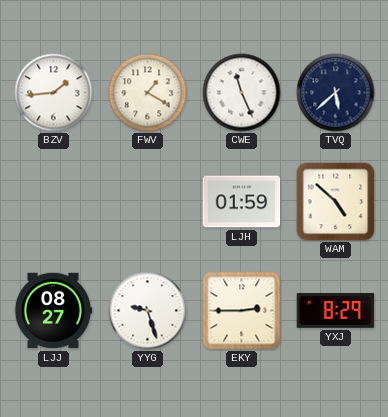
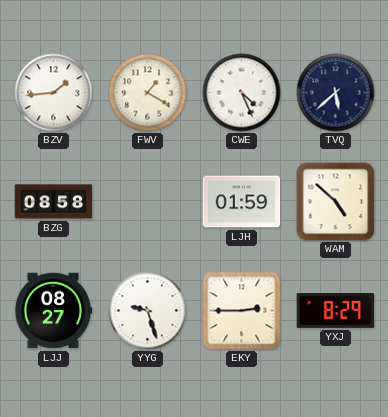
CWE: 11:26 -> 4:26 (242, 93)
BZG: none -> 08:58 (54, 202)
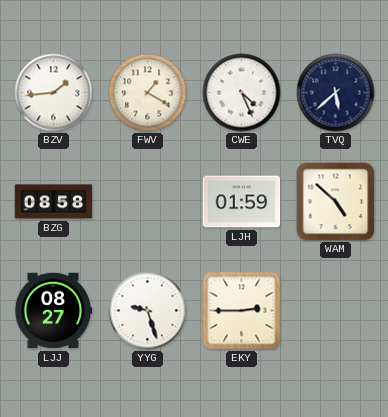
YXJ: 8:29 -> none (336, 311)
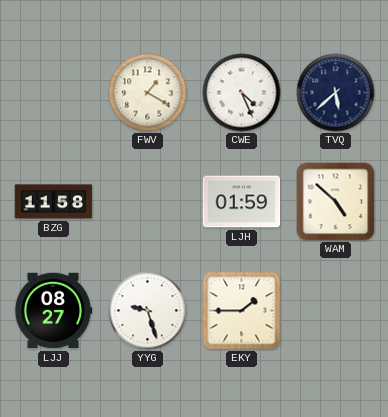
BZV: 1:44 -> none (54, 93)
BZG: 08:58 -> 11:58 (54, 202)
EKY: 2:45 -> 1:45 (242, 311)
